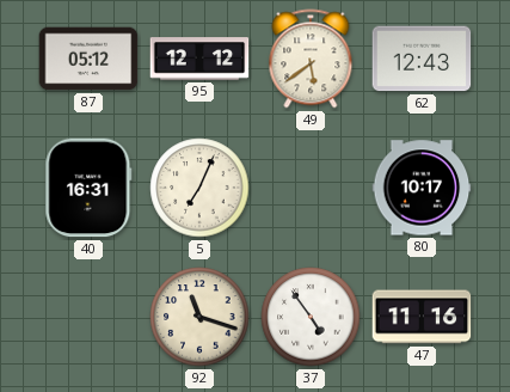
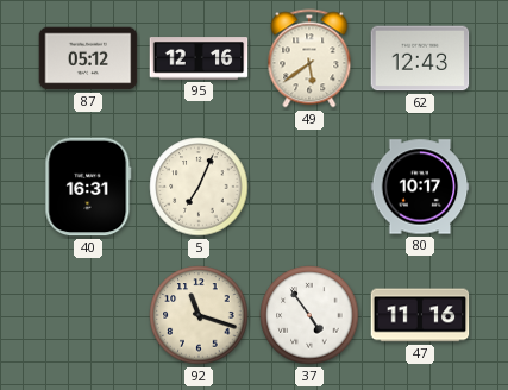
95: 12:12 -> 12:16 (199, 58)
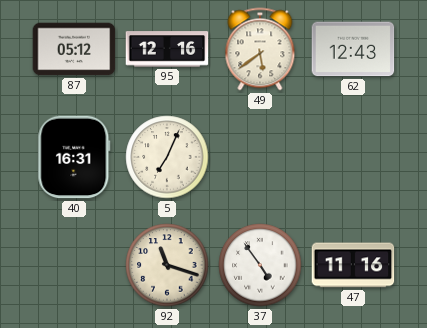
80: 10:17 -> none (420, 187)
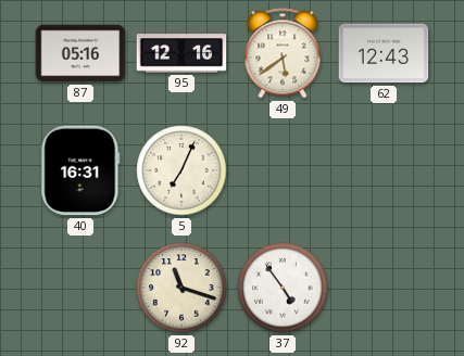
87: 05:12 -> 05:16 (80, 53)
47: 11:16 -> none (353, 265)
